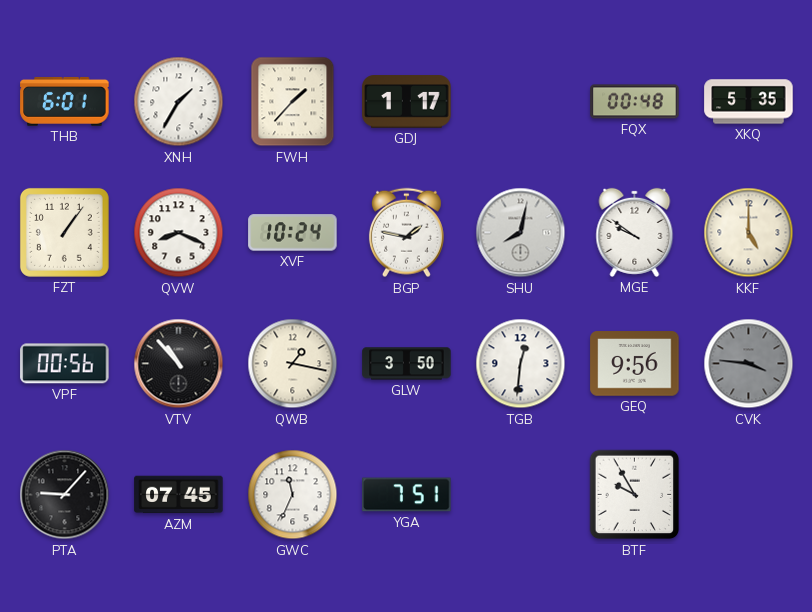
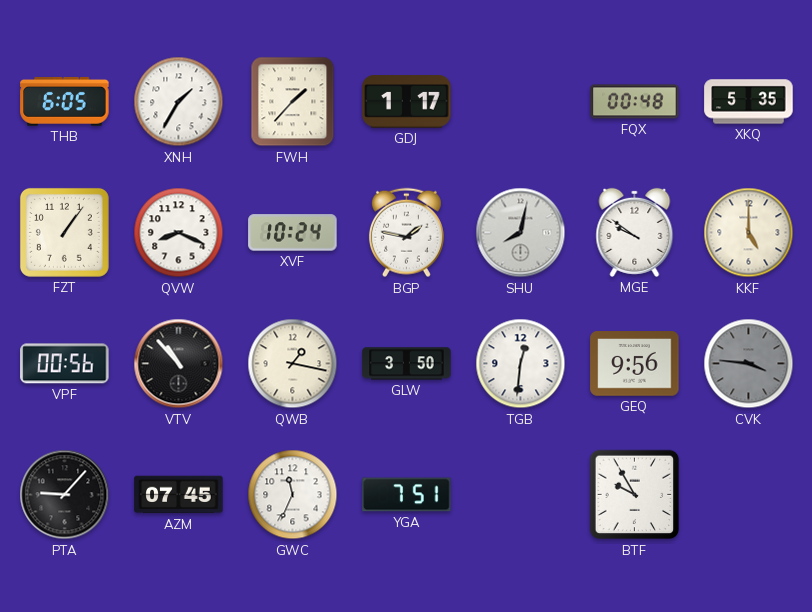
THB: 6:01 -> 6:05 (65, 101)
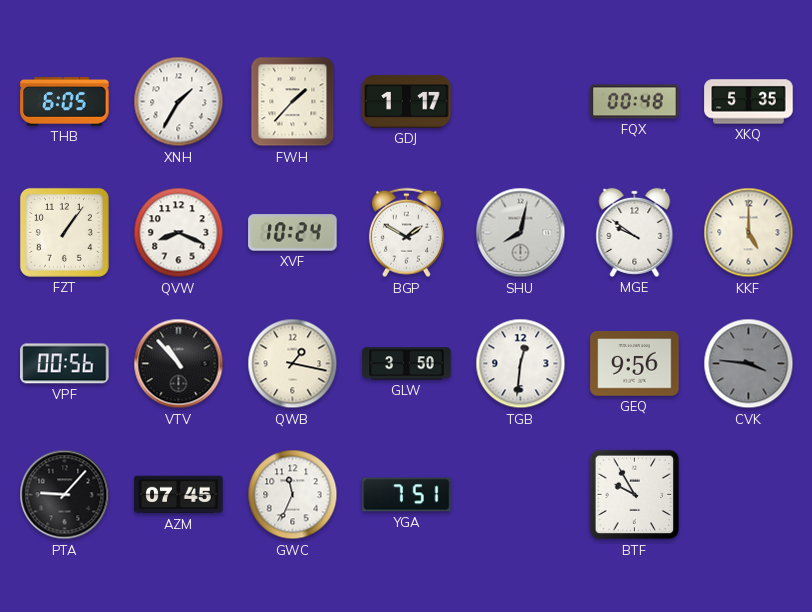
BGP: 1:47 -> 1:50 (406, 233)
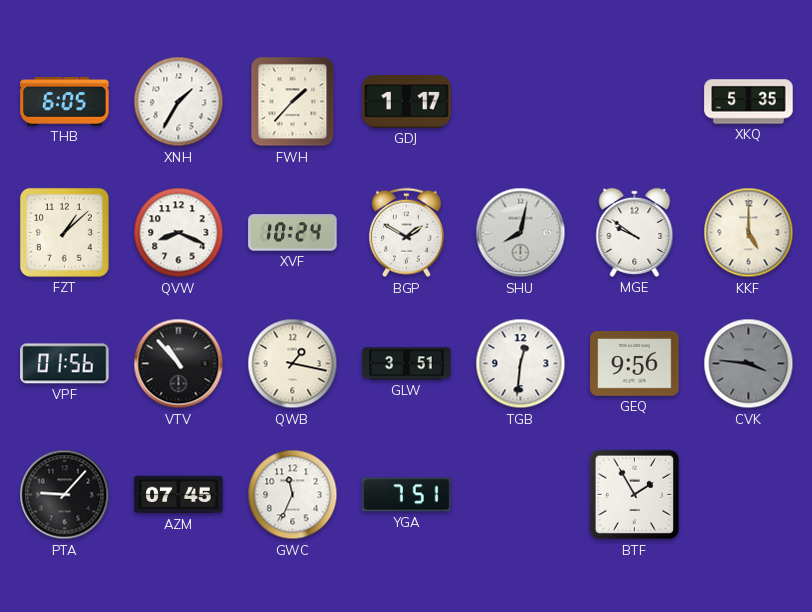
FQX: 00:48 -> none (635, 102)
FZT: 1:06 -> 1:08 (64, 232)
VPF: 00:56 -> 01:56 (65, 364)
GLW: 3:50 -> 3:51 (407, 364)
BTF: 9:55 -> 1:55 (635, 495)
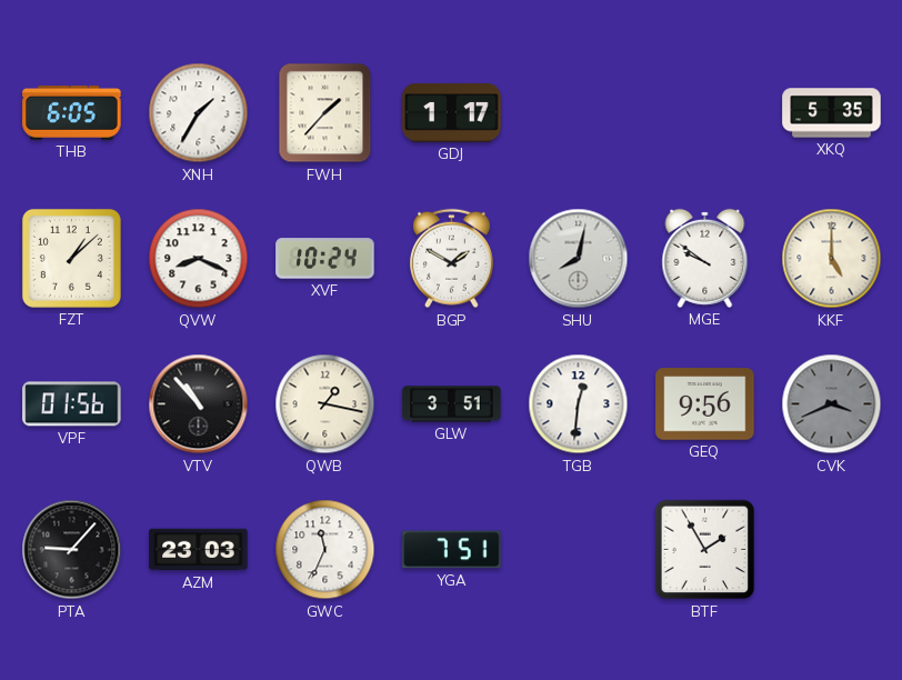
CVK: 3:46 -> 3:41 (832, 404)
AZM: 07:45 -> 23:03 (199, 550)
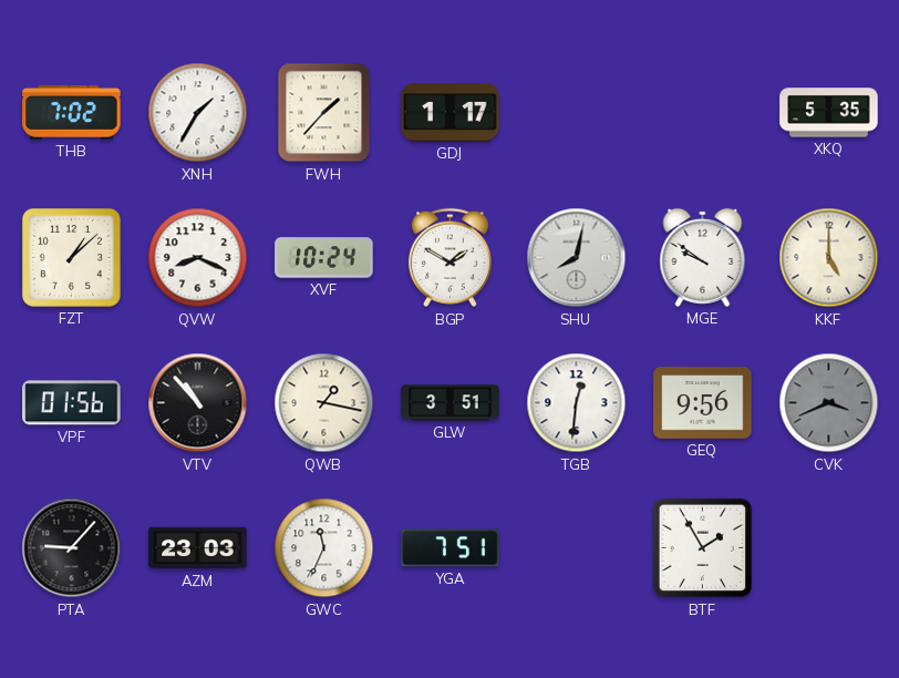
THB: 6:05 -> 7:02 (72, 112)
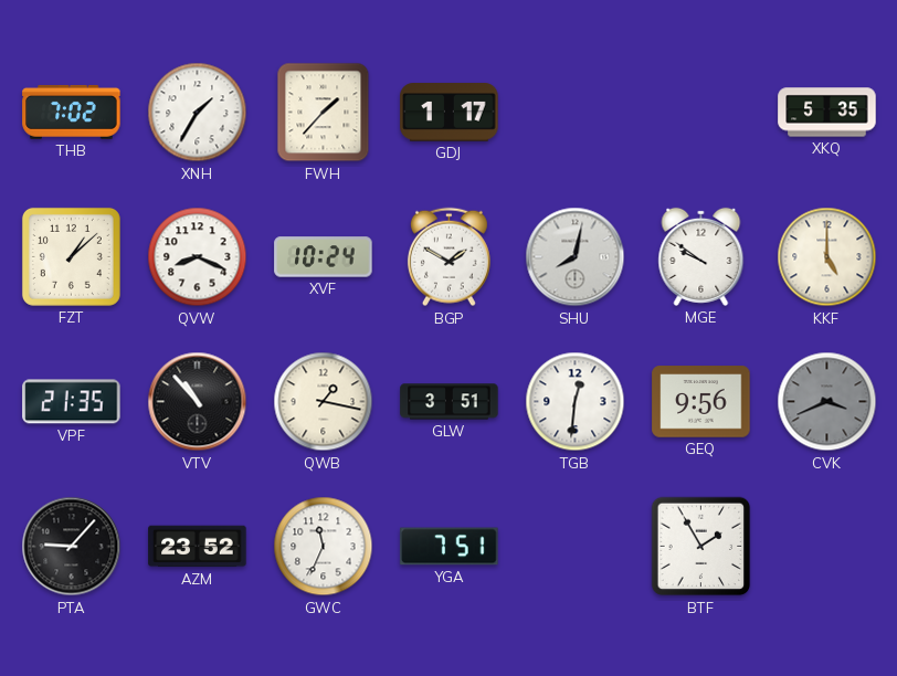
VPF: 01:56 -> 21:35 (72, 402)
AZM: 23:03 -> 23:52 (198, 547)
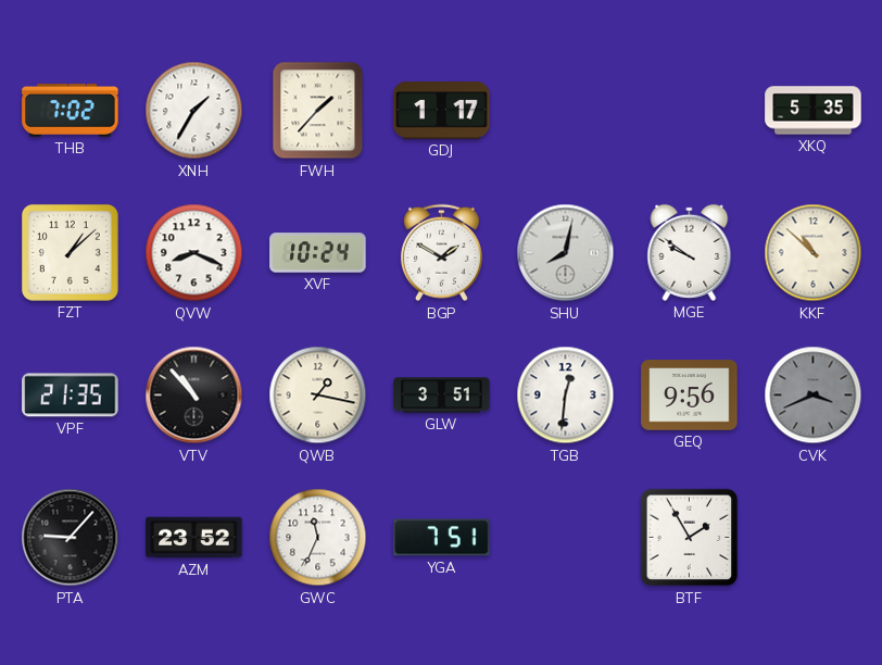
KKF: 5:00 -> 10:52 (814, 253)
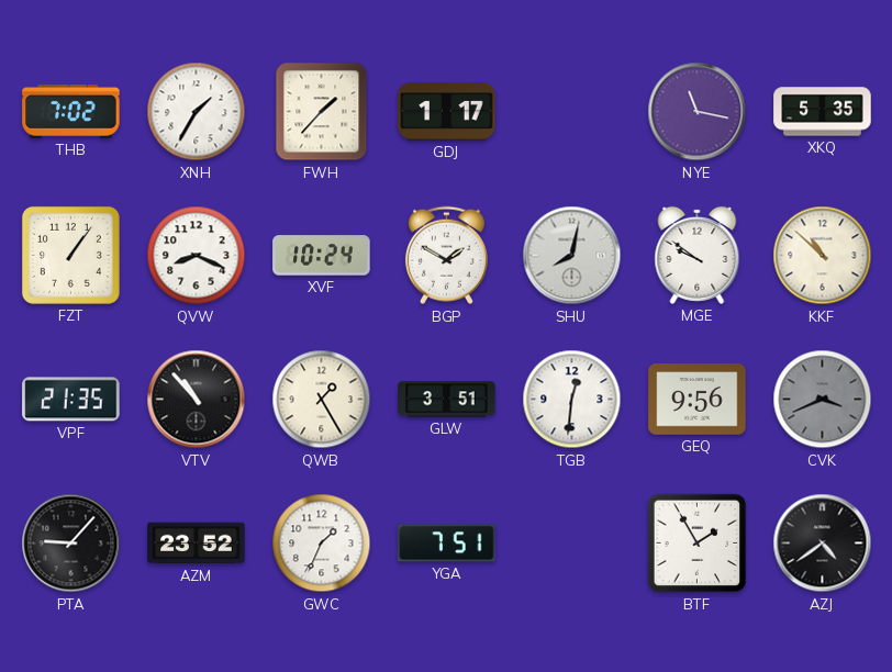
NYE: none -> 11:17 (698, 112)
FZT: 1:08 -> 1:06 (70, 255)
QWB: 1:17 -> 1:25 (322, 400)
GWC: 11:34 -> 1:34 (322, 544)
AZJ: none -> 4:39 (823, 544)
